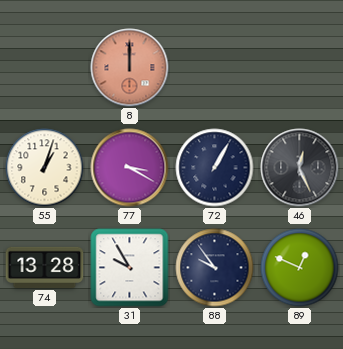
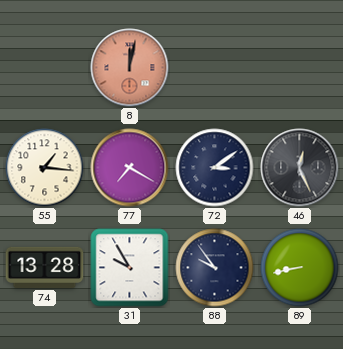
8: 12:00 -> 12:02 (130, 68)
55: 1:03 -> 1:16 (45, 168)
77: 3:20 -> 7:20 (130, 168)
72: 1:05 -> 3:09 (215, 168)
89: 12:49 -> 8:43 (300, 268)
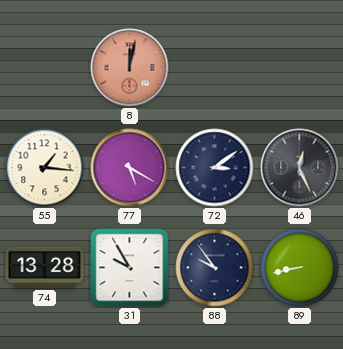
77: 7:20 -> 5:20 (130, 168)
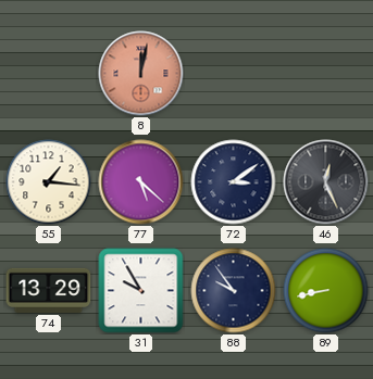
77: 5:20 -> 5:22 (141, 182)
74: 13:28 -> 13:29 (49, 290)
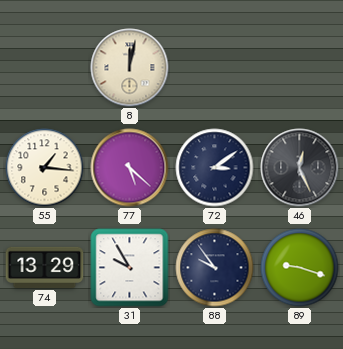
8 dial: salmon -> cream (130, 68)
89: 8:43 -> 9:18 (300, 268)
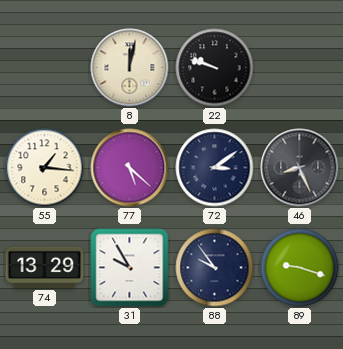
22: none -> 9:48 (215, 68)
46: 12:26 -> 8:26 (300, 168)
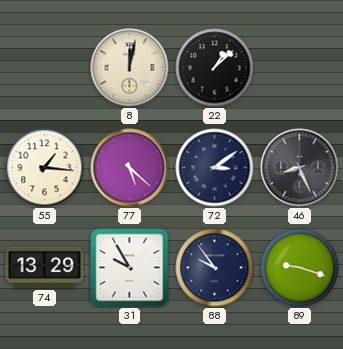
22: 9:48 -> 1:08 (215, 68)
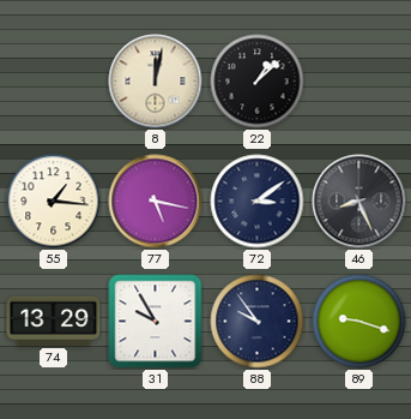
77: 5:22 -> 5:17 (156, 202)
